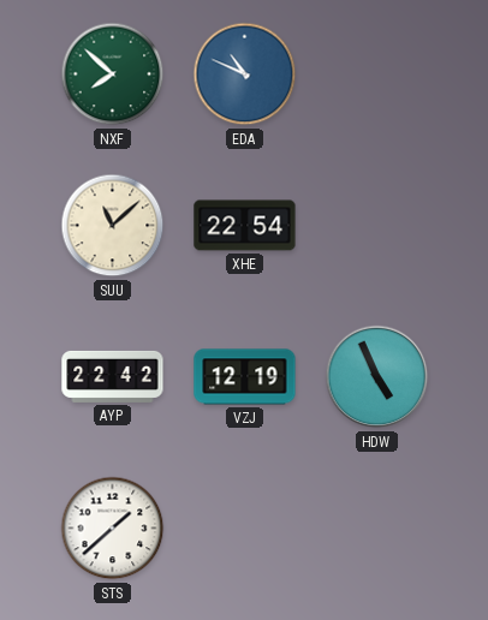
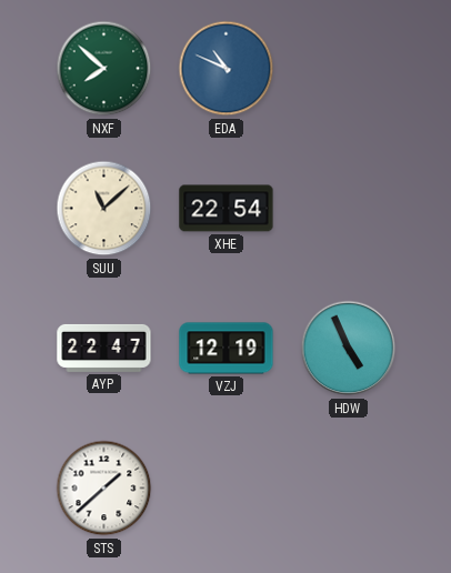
AYP: 22:42 -> 22:47 (104, 348)
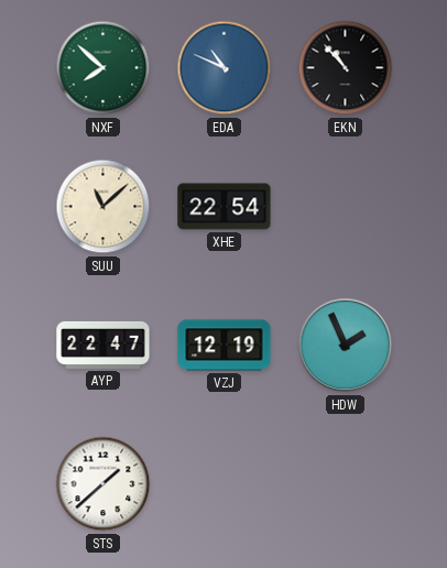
EKN: none -> 10:53 (346, 68)
HDW: 4:56 -> 1:56 (346, 346)
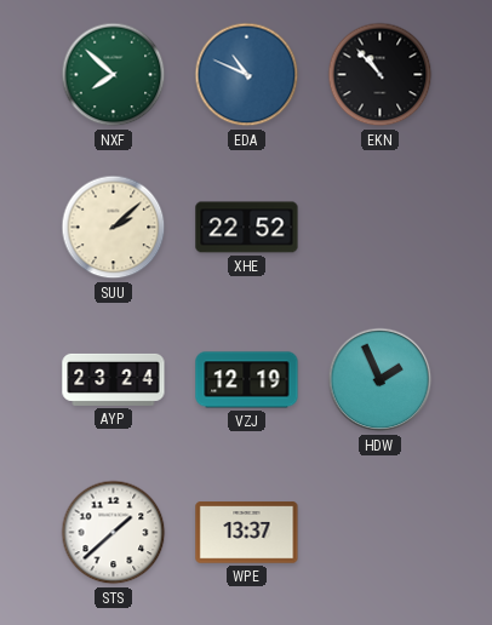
SUU: 11:08 -> 2:08 (114, 228)
XHE: 22:54 -> 22:52 (247, 228)
AYP: 22:47 -> 23:24 (114, 379)
WPE: none -> 13:37 (247, 533)
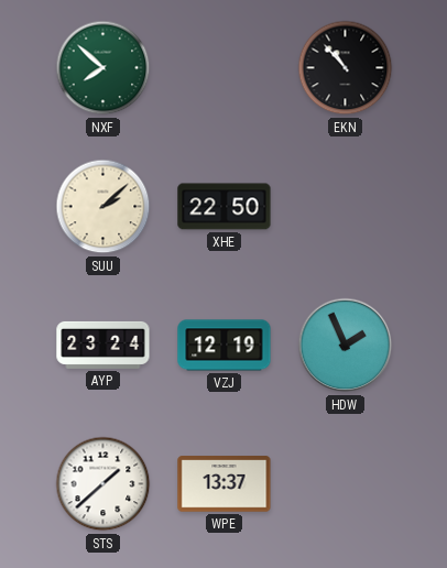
EDA: 10:49 -> none (247, 75)
XHE: 22:52 -> 22:50 (225, 207)
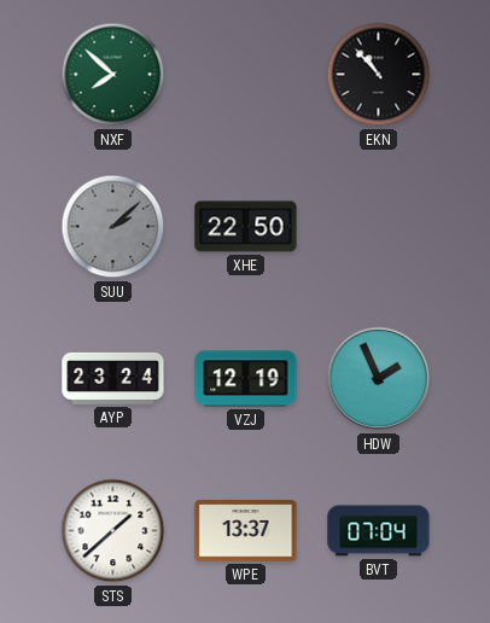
SUU dial: cream -> grey (113, 227)
BVT: none -> 07:04 (379, 531)
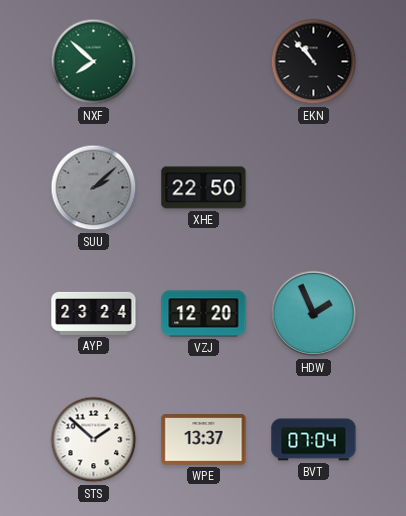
VZJ: 12:19 -> 12:20 (204, 314)
STS: 1:38 -> 1:52 (94, 440)
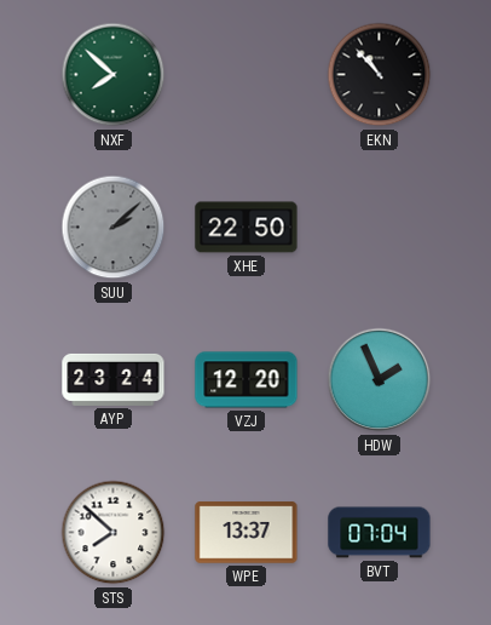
STS: 1:52 -> 7:52 (114, 533)
